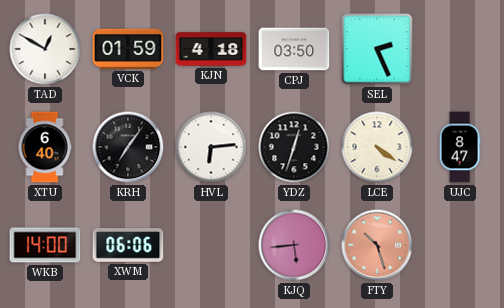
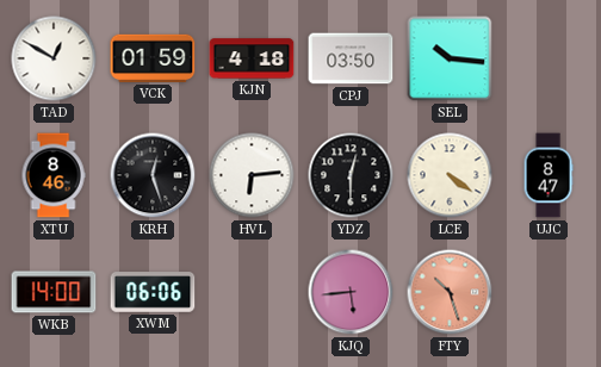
SEL: 2:26 -> 10:16 (450, 58)
XTU: 6:40 -> 8:46 (54, 175)
KRH: 7:06 -> 12:27 (153, 175)
YDZ: 12:33 -> 12:30 (351, 175)
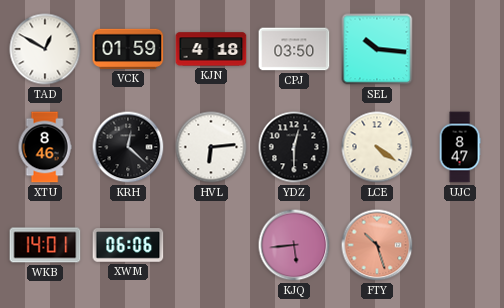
KRH: 12:27 -> 12:22 (128, 147)
WKB: 14:00 -> 14:01 (45, 245)
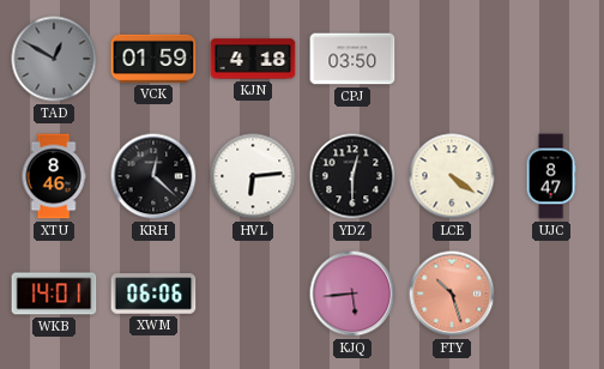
TAD dial: white -> grey (54, 59)
SEL: 10:16 -> none (377, 49)
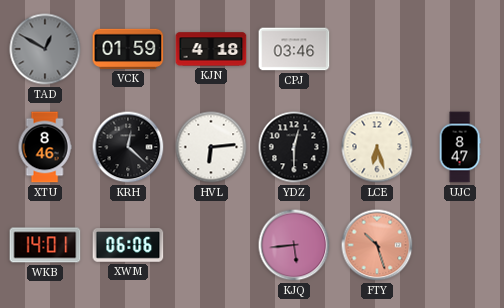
CPJ: 03:50 -> 03:46 (294, 49)
LCE: 4:21 -> 6:27 (377, 147)
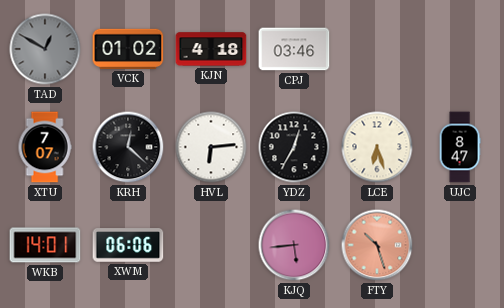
VCK: 01:59 -> 01:02 (128, 49)
XTU: 8:46 -> 7:07 (45, 147)
YDZ: 12:30 -> 12:35 (294, 147)
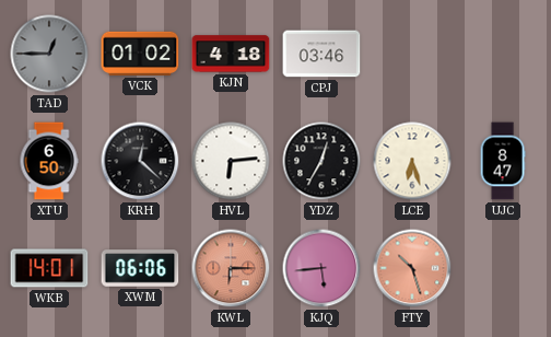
TAD: 12:50 -> 12:45 (49, 54)
XTU: 7:07 -> 6:50 (49, 161)
KWL: none -> 6:15 (231, 268)
